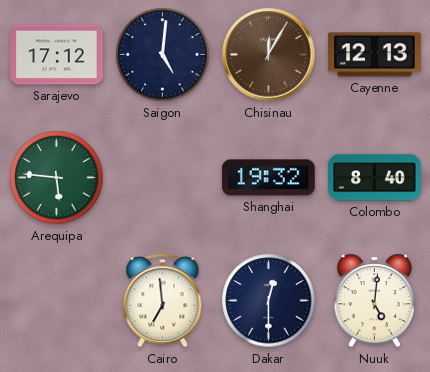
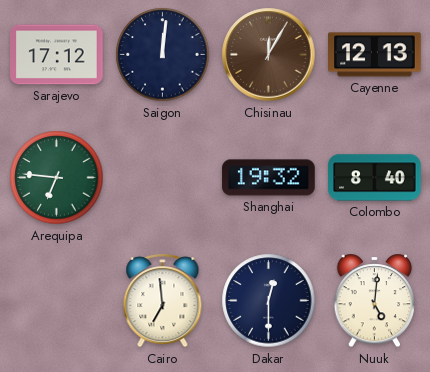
Saigon: 5:01 -> 12:01 (163, 55)
Arequipa: 5:46 -> 6:46 (57, 178)
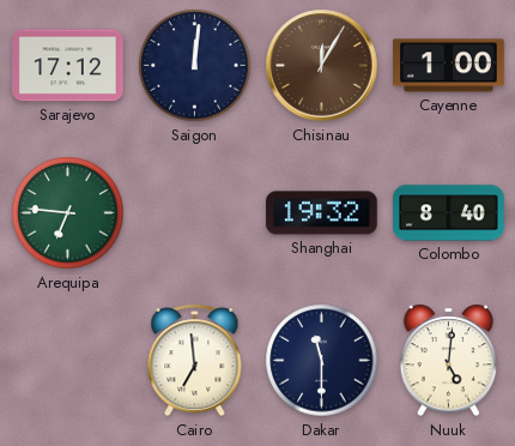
Cayenne: 12:13 -> 1:00 (449, 66)
Dakar: 12:30 -> 11:30 (322, 361)
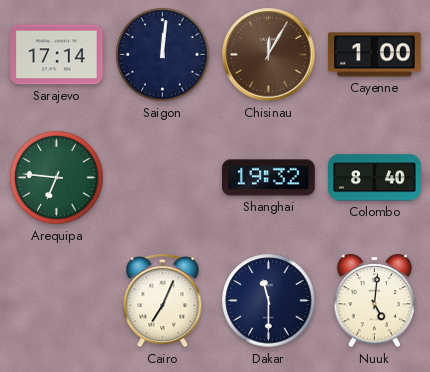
Sarajevo: 17:12 -> 17:14 (57, 55)
Cairo: 6:59 -> 7:04 (163, 301)
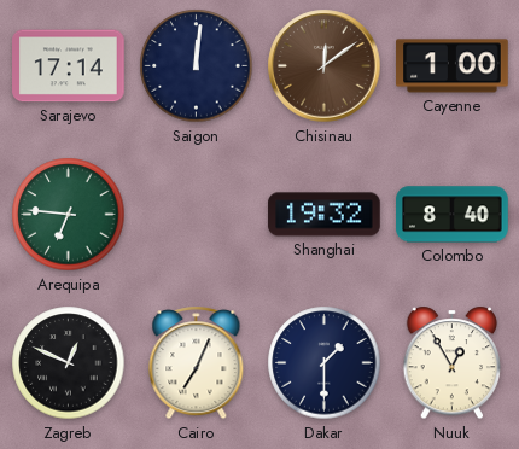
Chisinau: 12:05 -> 12:09 (325, 66)
Zagreb: none -> 12:49 (69, 363)
Dakar: 11:30 -> 1:30 (325, 363)
Nuuk: 5:01 -> 12:55 (453, 363)
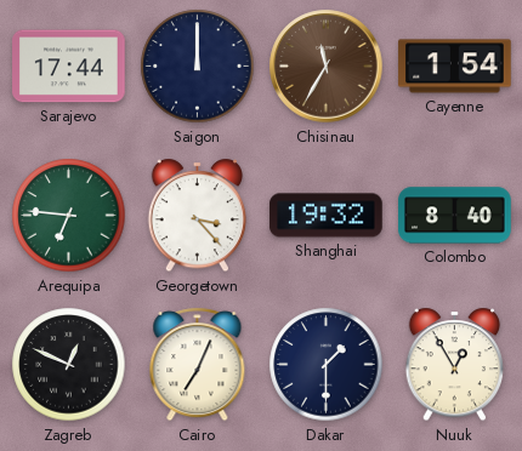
Sarajevo: 17:14 -> 17:44 (69, 67)
Saigon: 12:01 -> 12:00 (198, 67)
Chisinau: 12:09 -> 11:35 (327, 67)
Cayenne: 1:00 -> 1:54 (455, 67)
Georgetown: none -> 3:23 (198, 216)
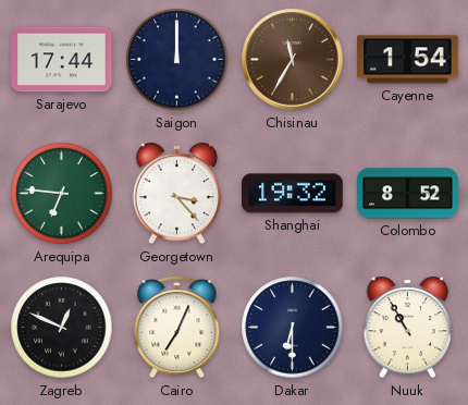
Colombo: 8:40 -> 8:52 (408, 194)
Dakar: 1:30 -> 6:30 (293, 328)
Nuuk: 12:55 -> 10:55 (408, 328)
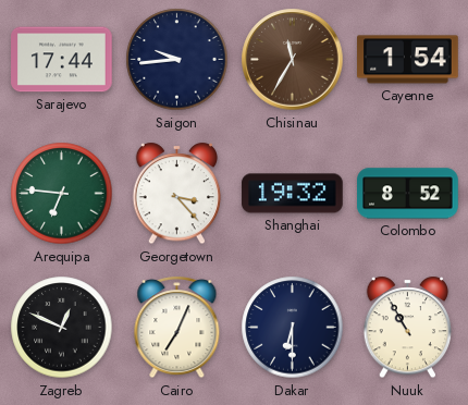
Saigon: 12:00 -> 9:44 (177, 60)
